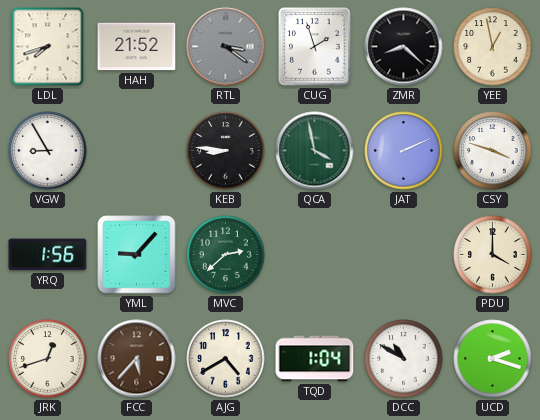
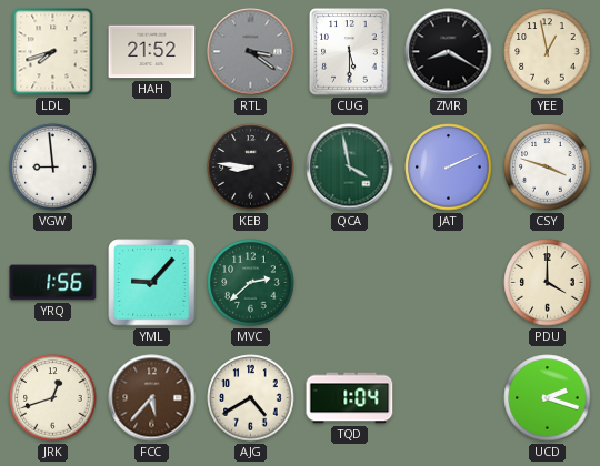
CUG: 1:57 -> 5:30 (350, 52)
ZMR: 8:22 -> 8:20 (449, 52)
VGW: 8:55 -> 8:59 (53, 168)
DCC: 10:50 -> none (404, 359)
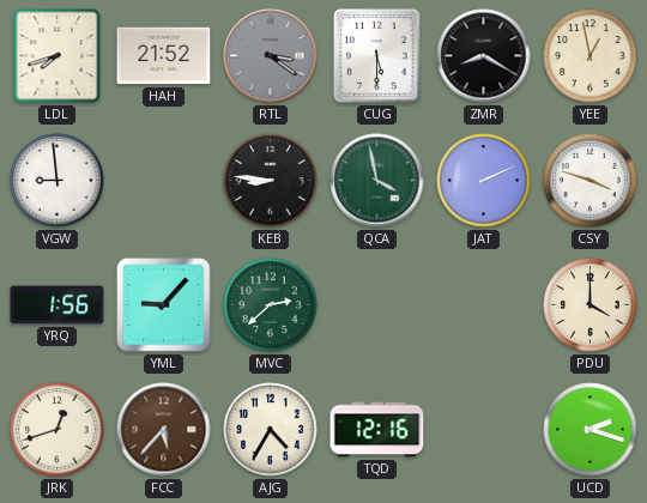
AJG: 4:40 -> 4:35 (271, 430)
TQD: 1:04 -> 12:16 (377, 430)
